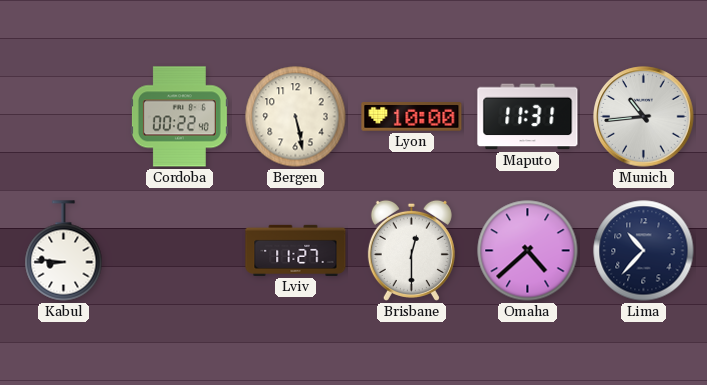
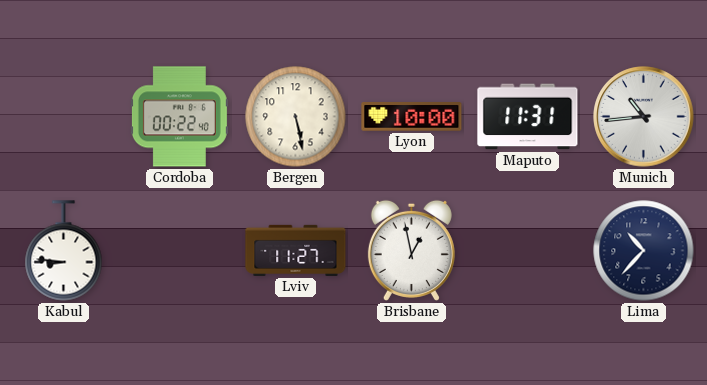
Brisbane: 12:30 -> 12:58 (411, 250)
Omaha: 4:38 -> none (528, 251)
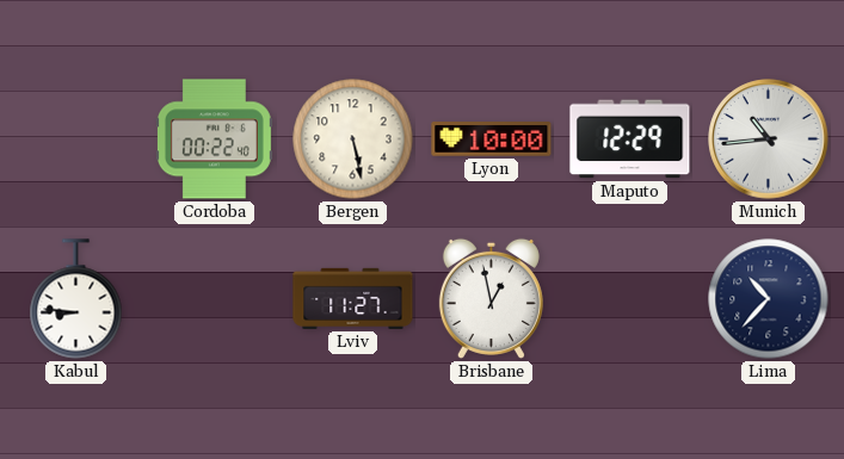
Maputo: 11:31 -> 12:29 (630, 139)
